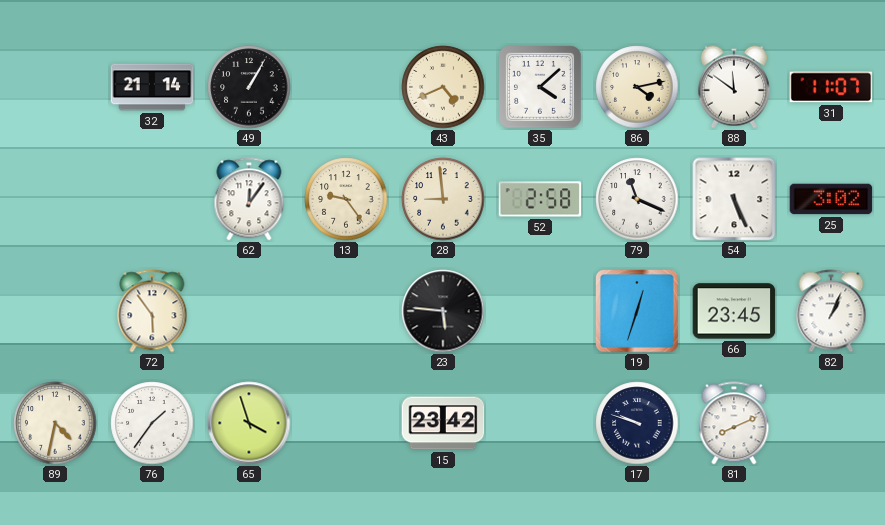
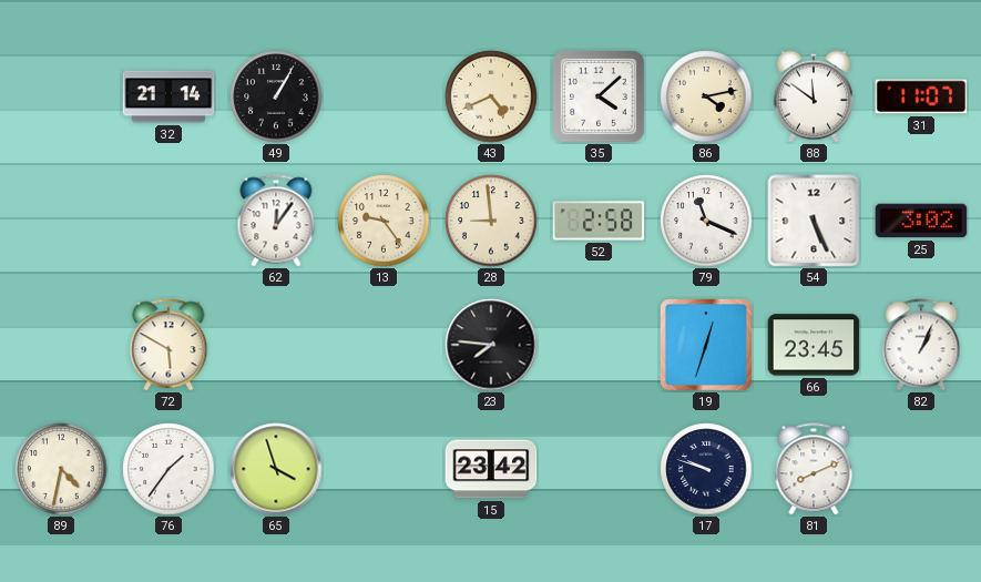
72: 5:54 -> 5:50 (168, 345)
23: 5:46 -> 7:46 (491, 345)
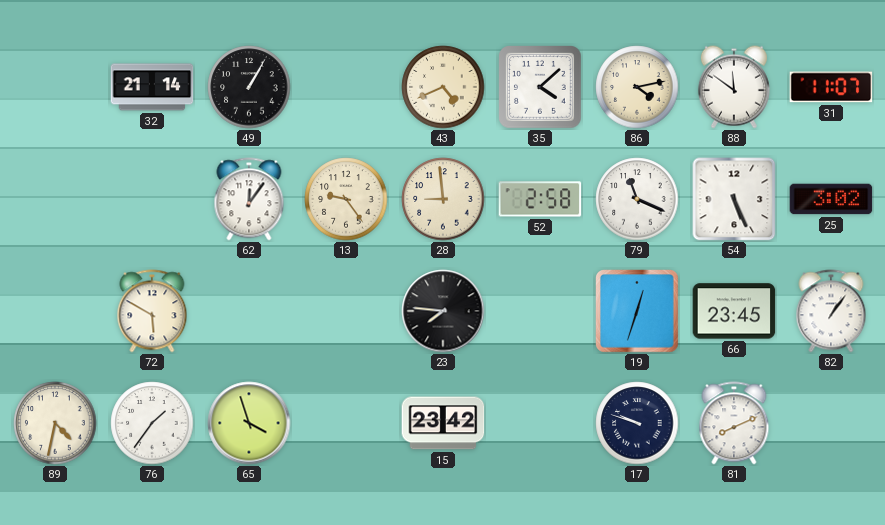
82: 1:04 -> 1:06 (831, 311)
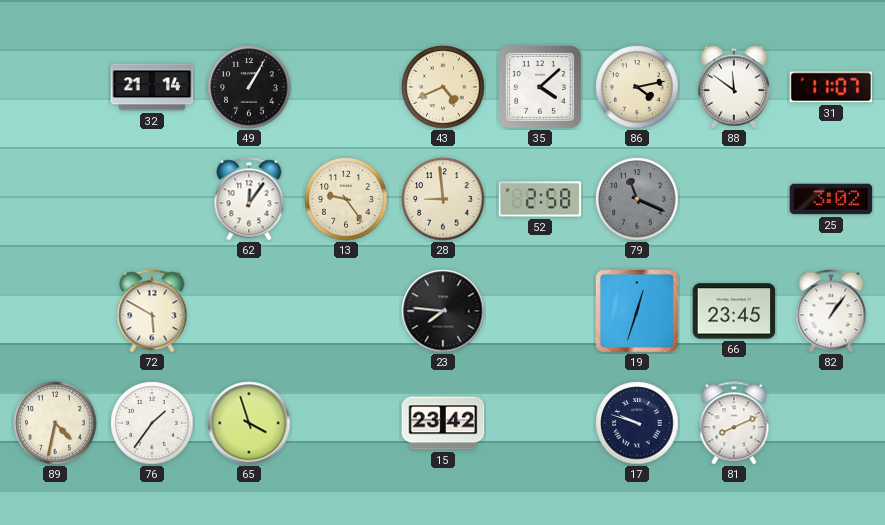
79 dial: white -> grey (637, 199)
54: 5:26 -> none (734, 199)
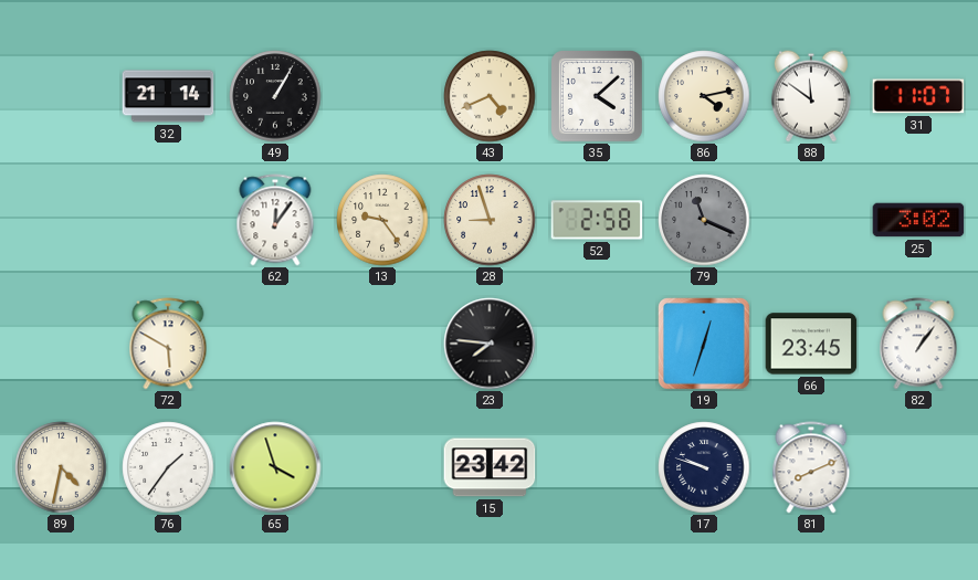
28: 8:59 -> 8:57 (490, 220)
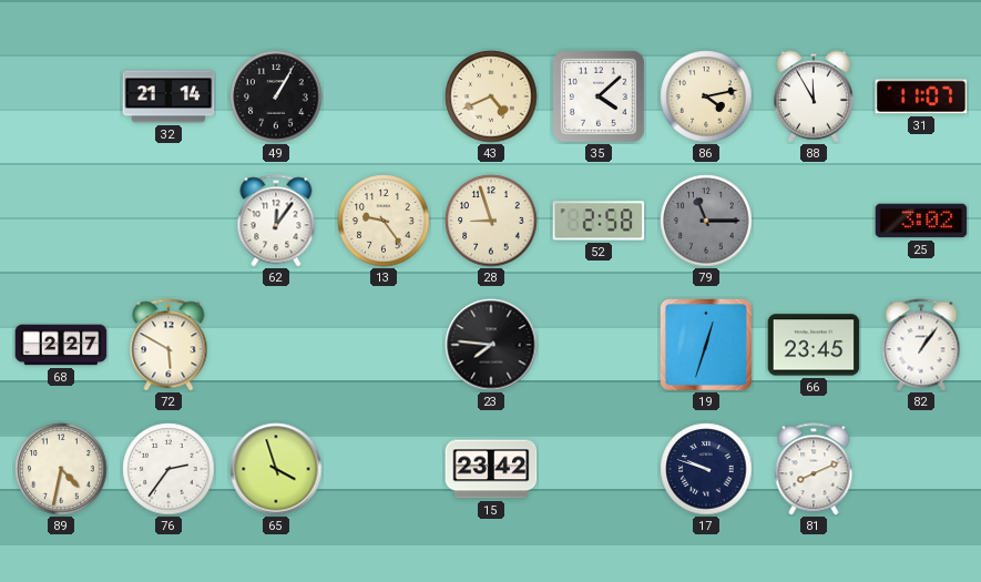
88: 11:51 -> 11:55 (814, 96)
79: 11:19 -> 11:15 (706, 221)
68: none -> 2:27 (61, 345)
76: 1:36 -> 2:36 (168, 469)
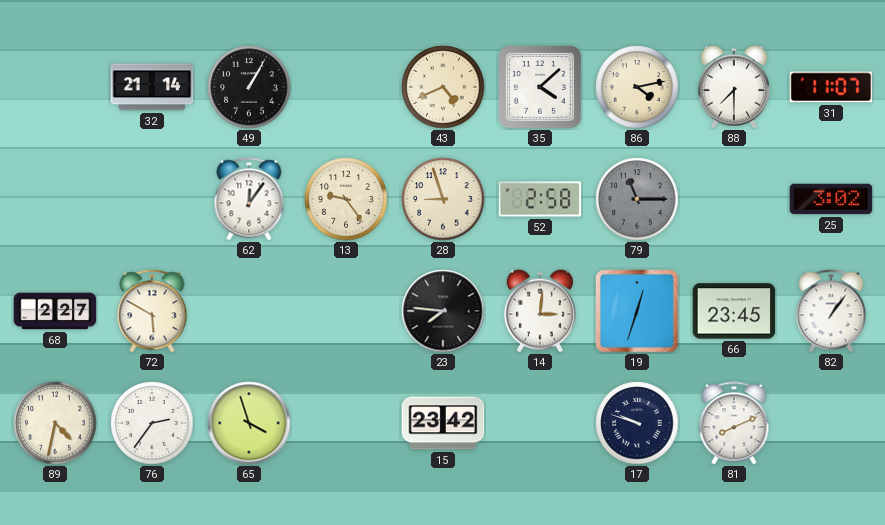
88: 11:55 -> 7:30 (734, 87)
14: none -> 3:01 (540, 311)
